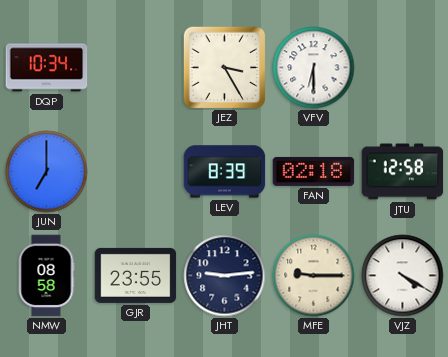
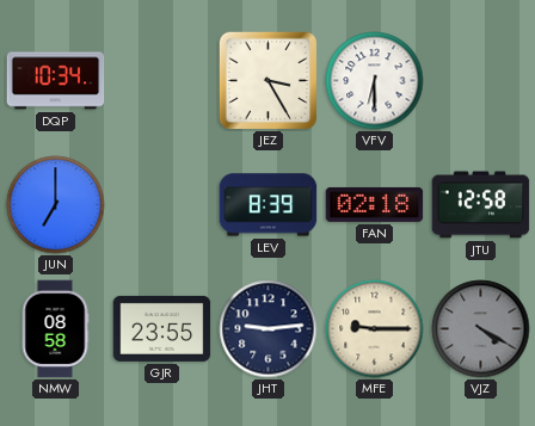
VJZ dial: white -> grey (481, 329)
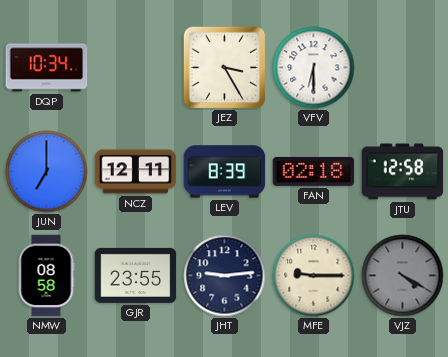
NCZ: none -> 12:11 (136, 172)
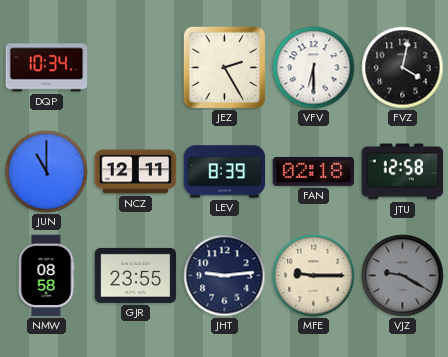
JEZ: 3:25 -> 2:25 (224, 67)
FVZ: none -> 4:02 (403, 68)
JUN: 7:00 -> 11:00 (47, 172)
VJZ: 4:20 -> 9:20 (403, 276)
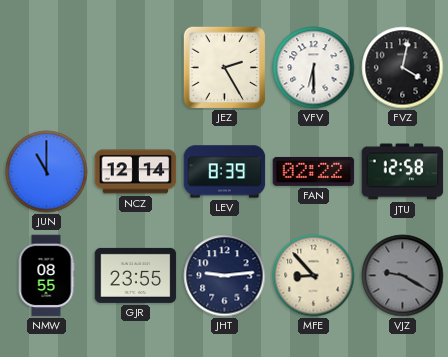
DQP: 10:34 -> none (47, 68)
NCZ: 12:11 -> 12:14 (136, 172)
FAN: 02:18 -> 02:22 (314, 171)
NMW: 08:58 -> 08:55 (46, 276)
MFE: 9:15 -> 8:53 (314, 276)
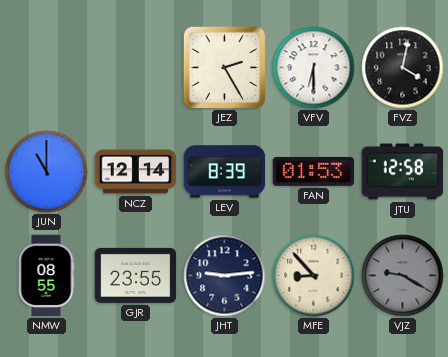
FAN: 02:22 -> 01:53 (314, 171)
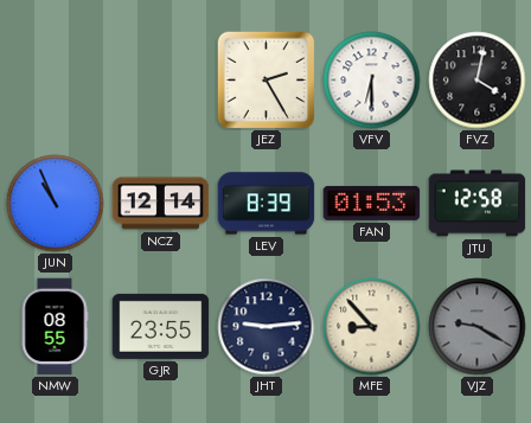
JUN: 11:00 -> 10:56 (56, 204)
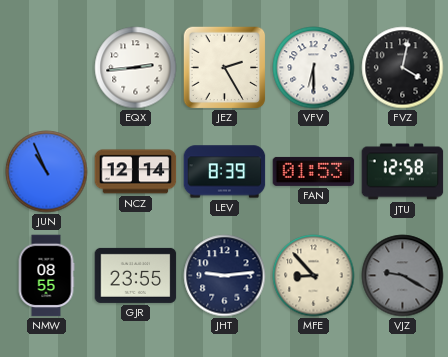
EQX: none -> 2:44 (136, 68)
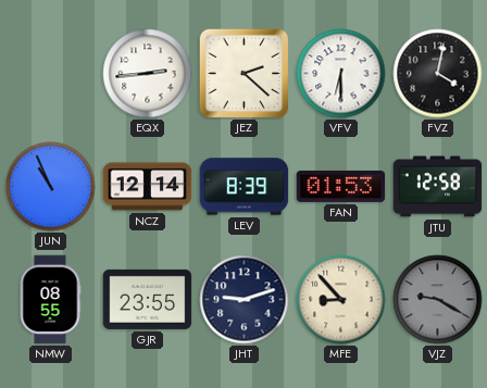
JEZ: 2:25 -> 2:22 (243, 73)
JHT: 9:14 -> 9:12 (245, 300)
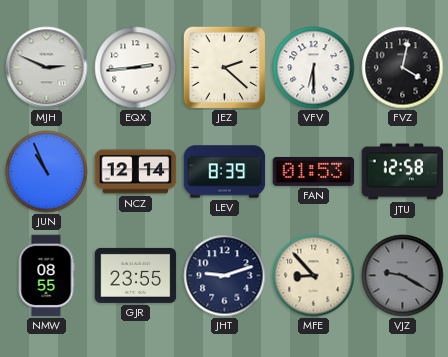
MJH: none -> 2:49 (47, 68)
